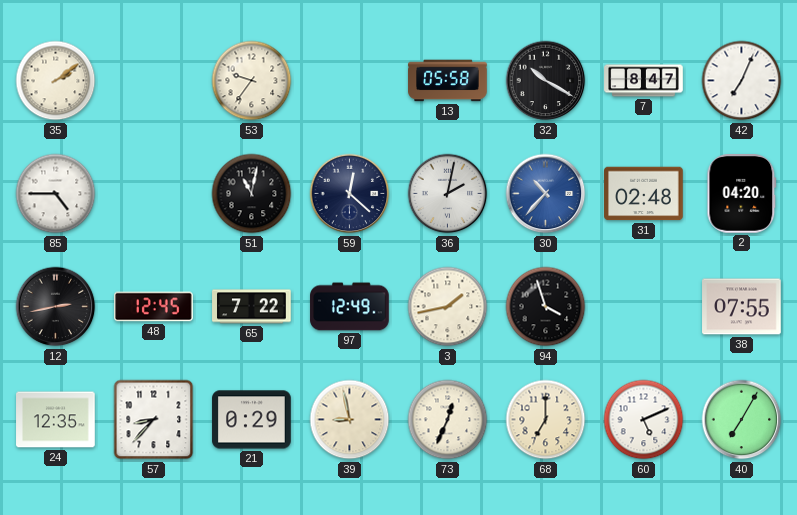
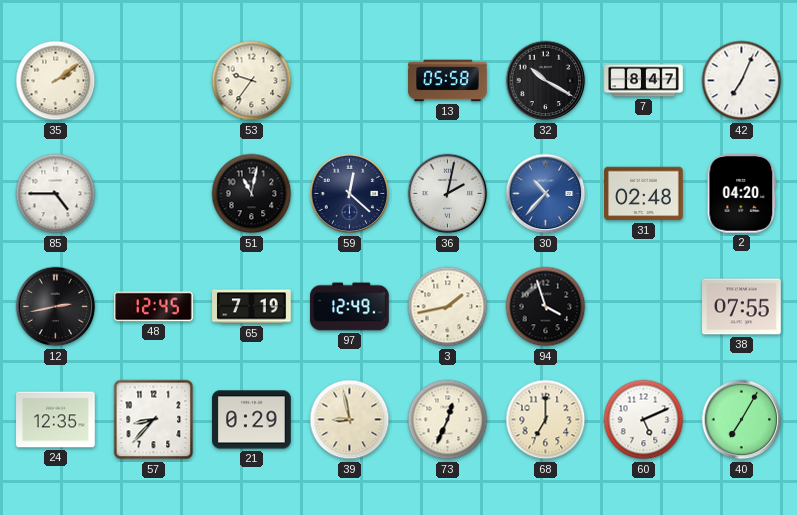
65: 7:22 -> 7:19 (252, 307)
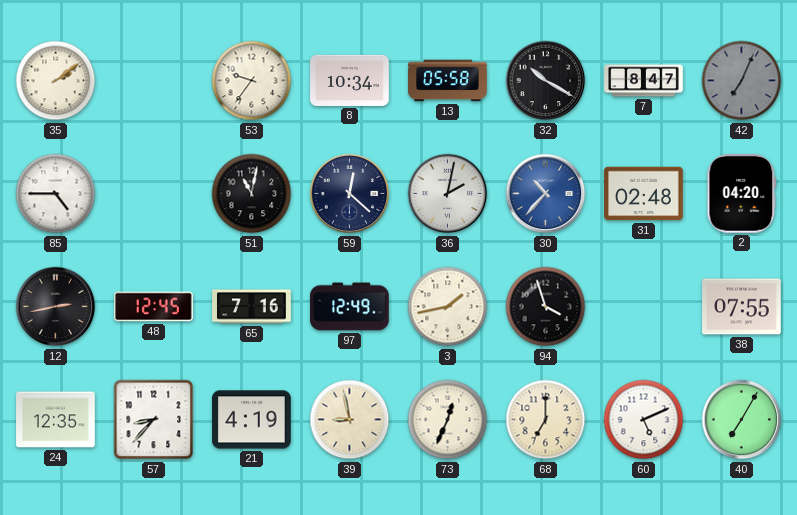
8: none -> 10:34 (350, 80)
42 dial: white -> grey (742, 81)
65: 7:19 -> 7:16 (252, 307)
21: 0:29 -> 4:19 (252, 420)
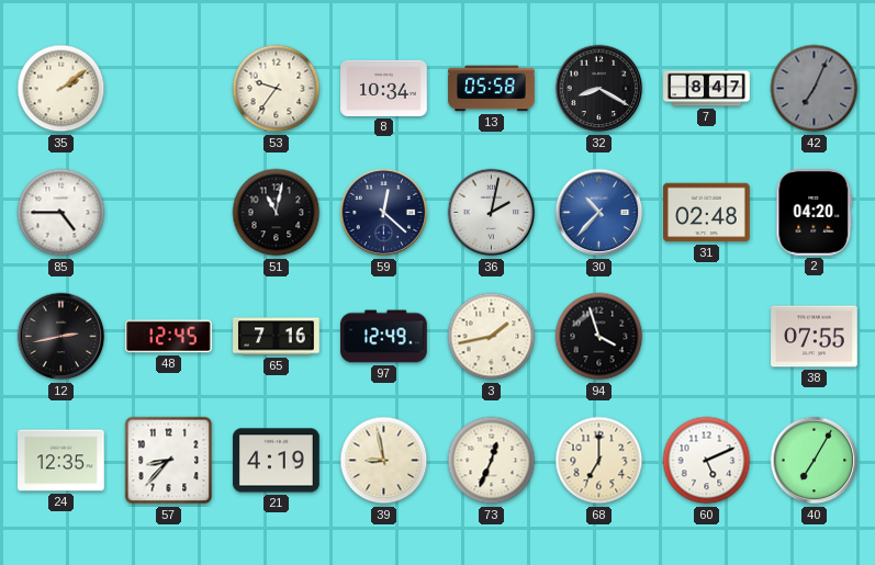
32: 10:20 -> 8:20 (599, 89)
